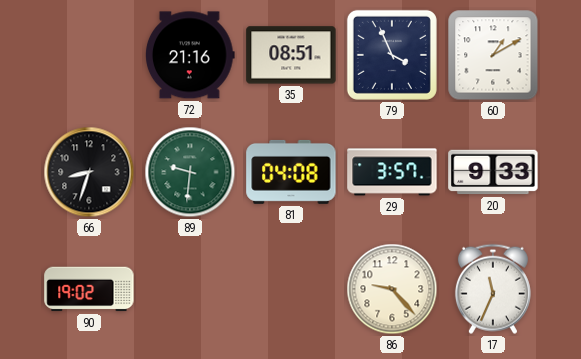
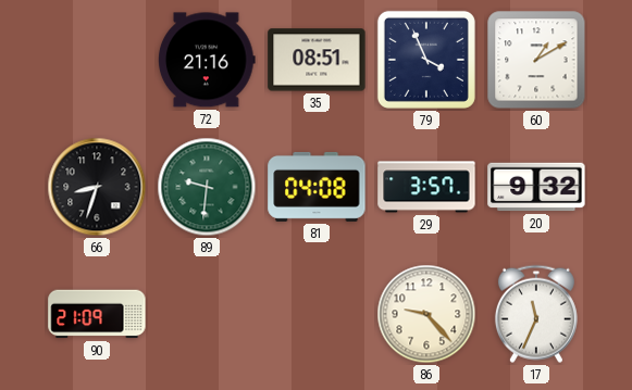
20: 9:33 -> 9:32 (536, 187)
90: 19:02 -> 21:09 (97, 314)
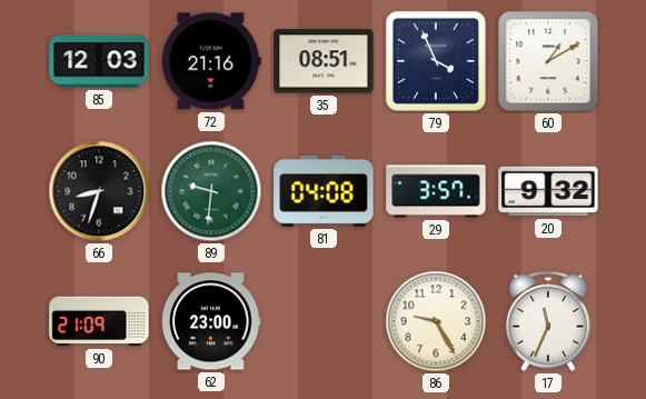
85: none -> 12:03 (99, 61)
62: none -> 23:00 (211, 321)
86: 9:23 -> 9:25 (436, 321)
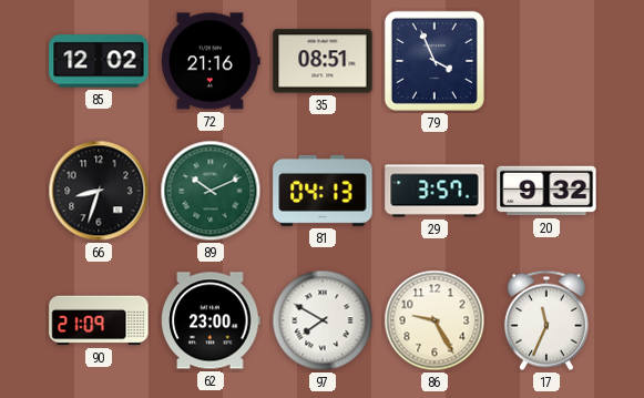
85: 12:03 -> 12:02 (99, 61)
60: 1:10 -> none (548, 61)
89: 9:31 -> 10:11 (211, 191)
81: 04:08 -> 04:13 (323, 191)
97: none -> 7:50 (323, 320)
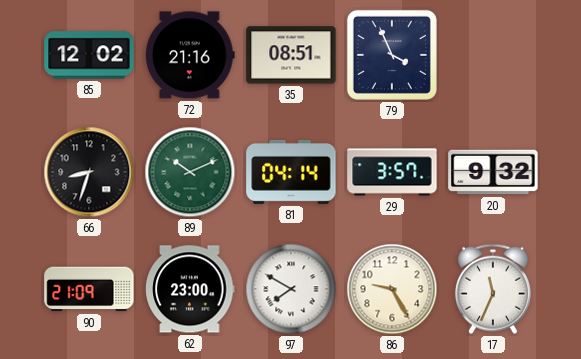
81: 04:13 -> 04:14 (291, 172)
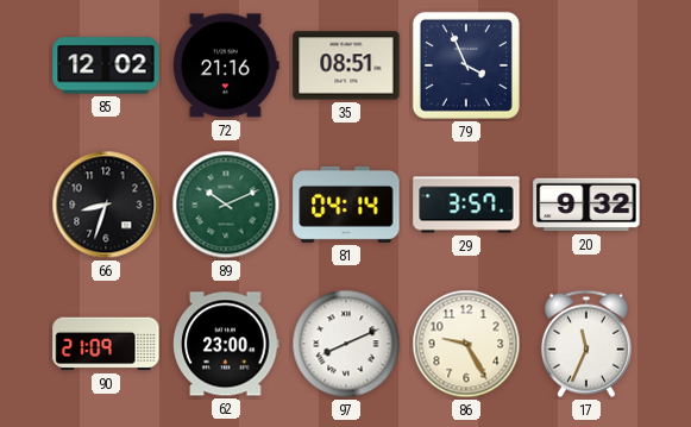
97: 7:50 -> 8:11 (346, 344)
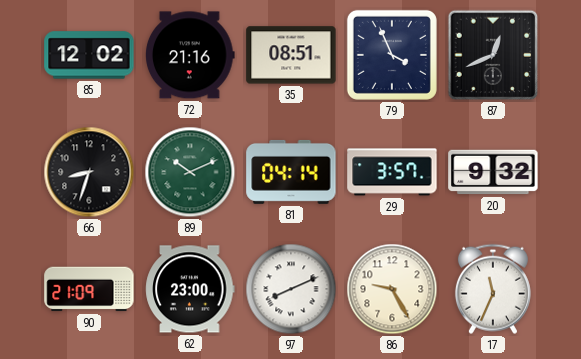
87: none -> 12:41 (493, 55)
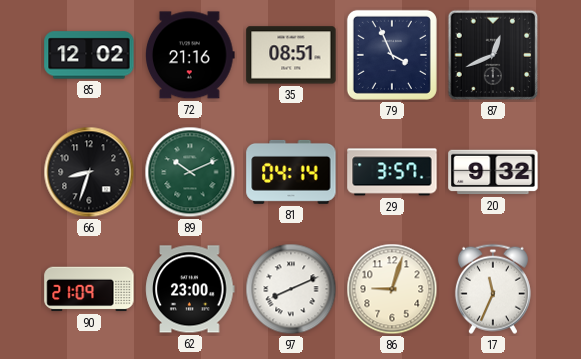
86: 9:25 -> 9:03 (392, 289)
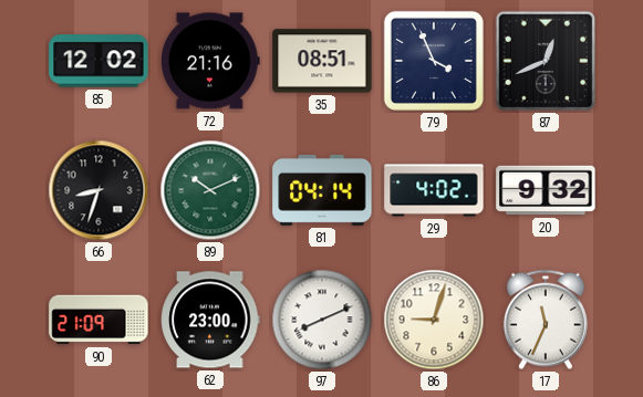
29: 3:57 -> 4:02 (434, 190)
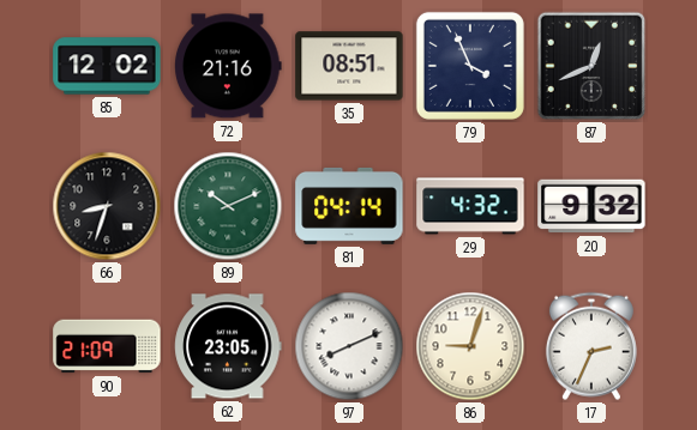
29: 4:02 -> 4:32 (470, 206)
62: 23:00 -> 23:05 (228, 346)
17: 11:34 -> 2:34 (591, 346)
